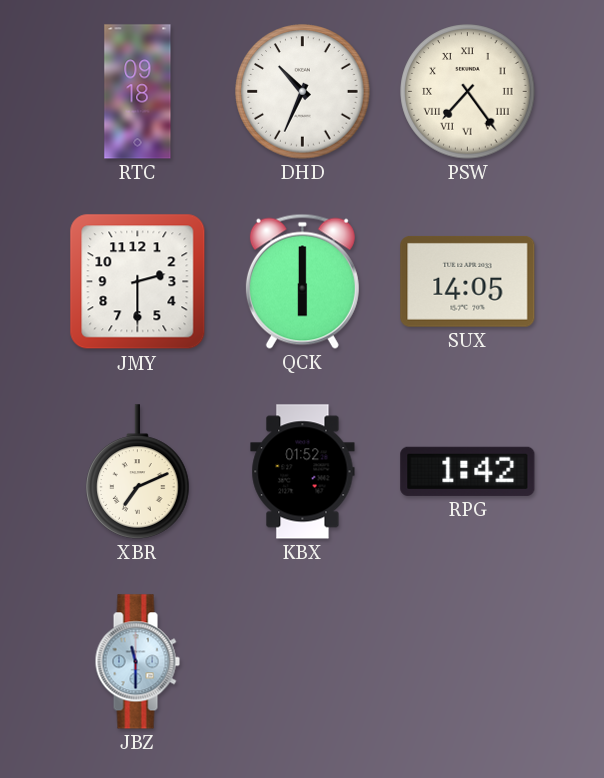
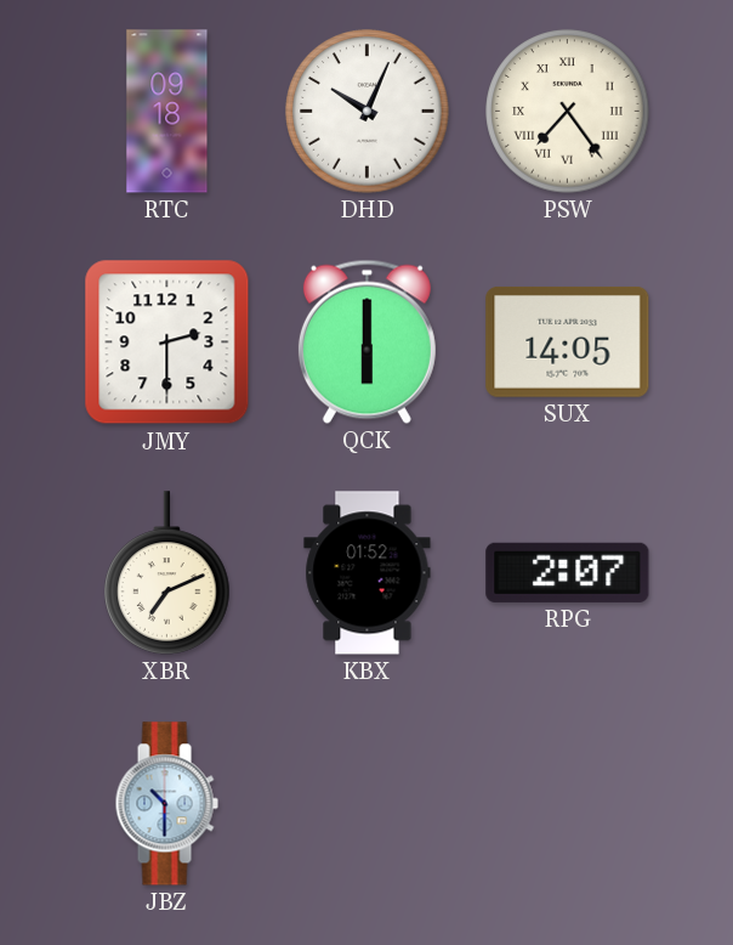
DHD: 10:34 -> 10:04 (368, 112)
RPG: 1:42 -> 2:07 (568, 572)
JBZ: 11:30 -> 10:30 (166, 804)
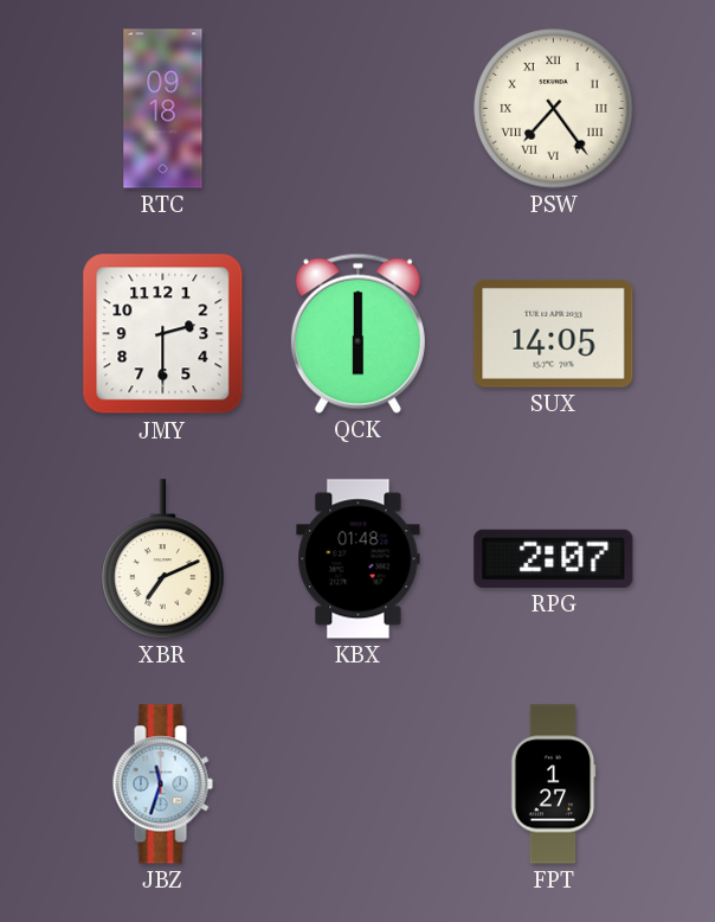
DHD: 10:04 -> none (368, 112)
KBX: 01:52 -> 01:48 (359, 559)
JBZ: 10:30 -> 11:33 (162, 785)
FPT: none -> 1:27 (553, 785)
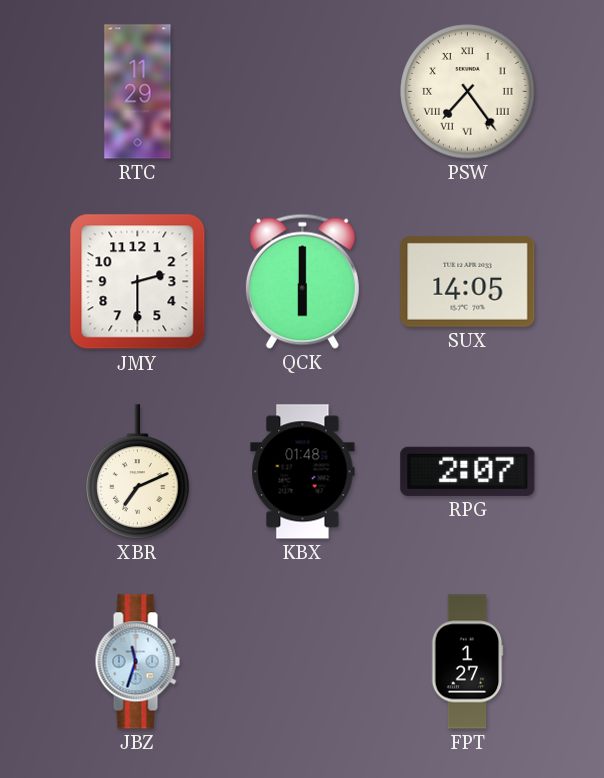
RTC: 09:18 -> 11:29 (138, 92)
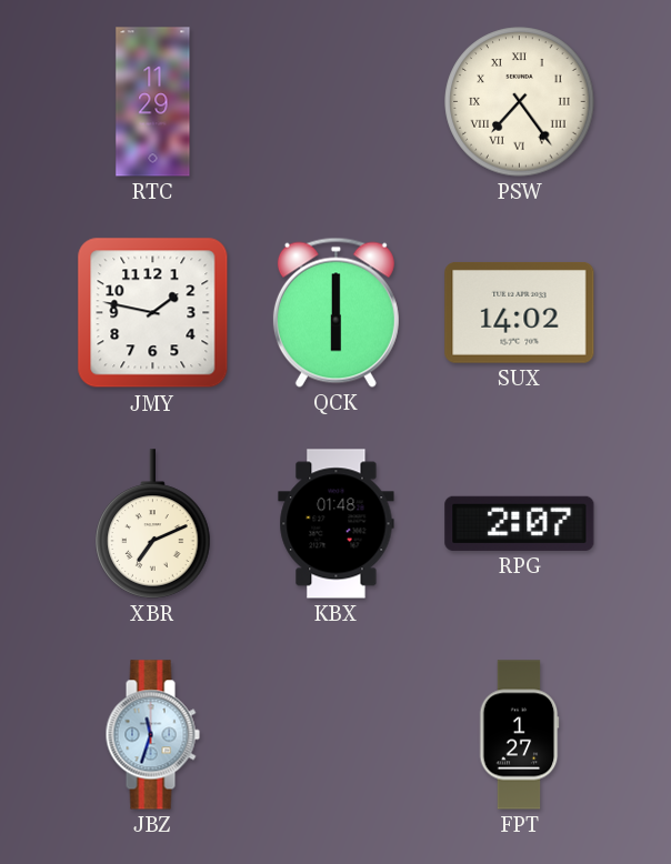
JMY: 2:30 -> 1:47 (153, 313)
SUX: 14:05 -> 14:02 (520, 312)
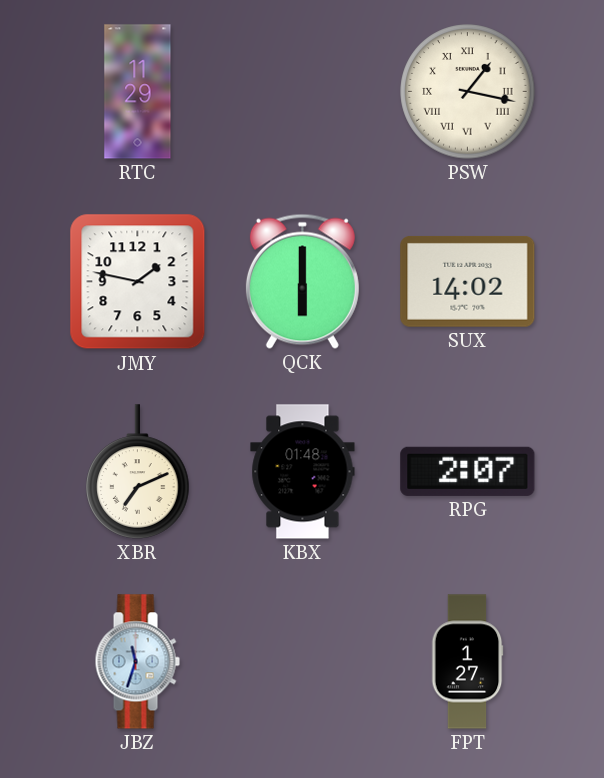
PSW: 7:24 -> 1:17 (468, 92)
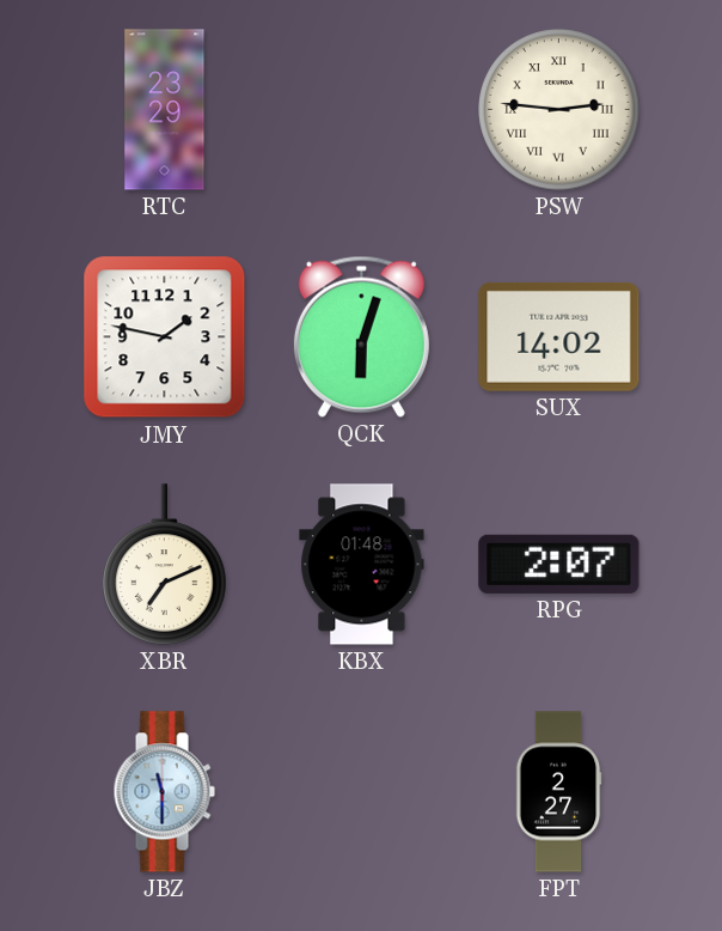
RTC: 11:29 -> 23:29 (165, 110)
PSW: 1:17 -> 2:46 (559, 110)
QCK: 6:00 -> 6:03 (361, 336)
JBZ: 11:33 -> 11:30 (164, 792)
FPT: 1:27 -> 2:27 (558, 792)
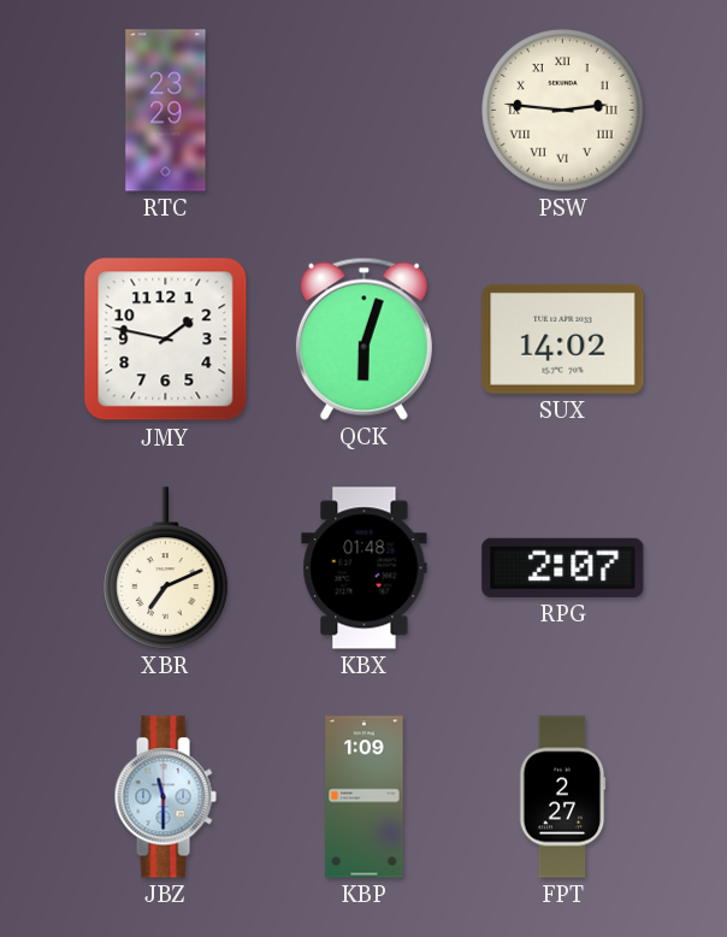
KBP: none -> 1:09 (365, 797)
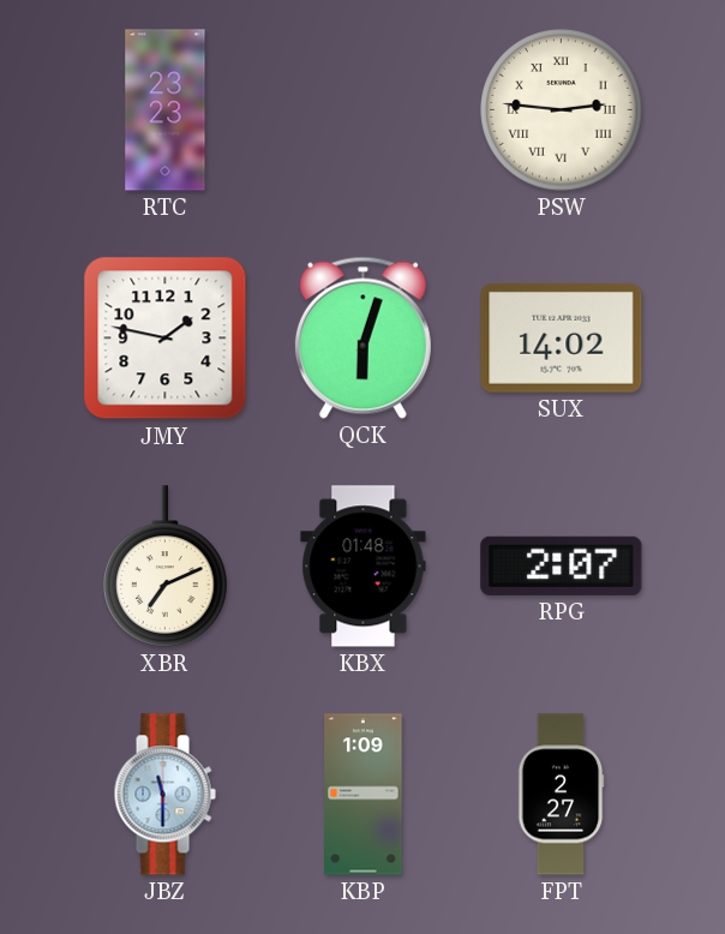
RTC: 23:29 -> 23:23 (166, 110)
